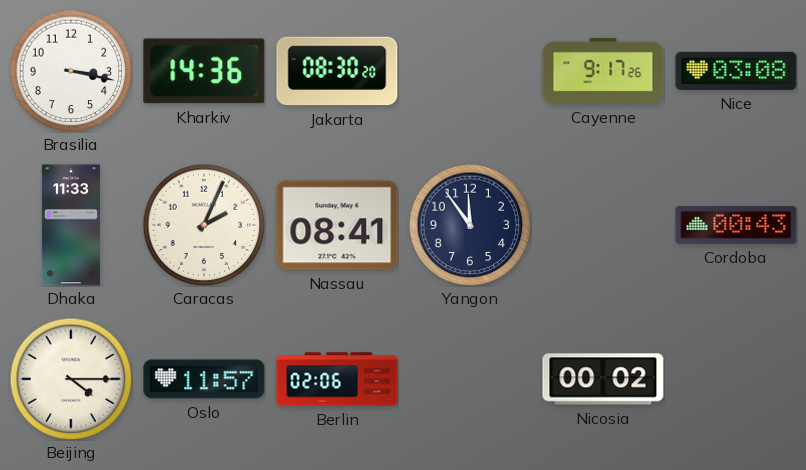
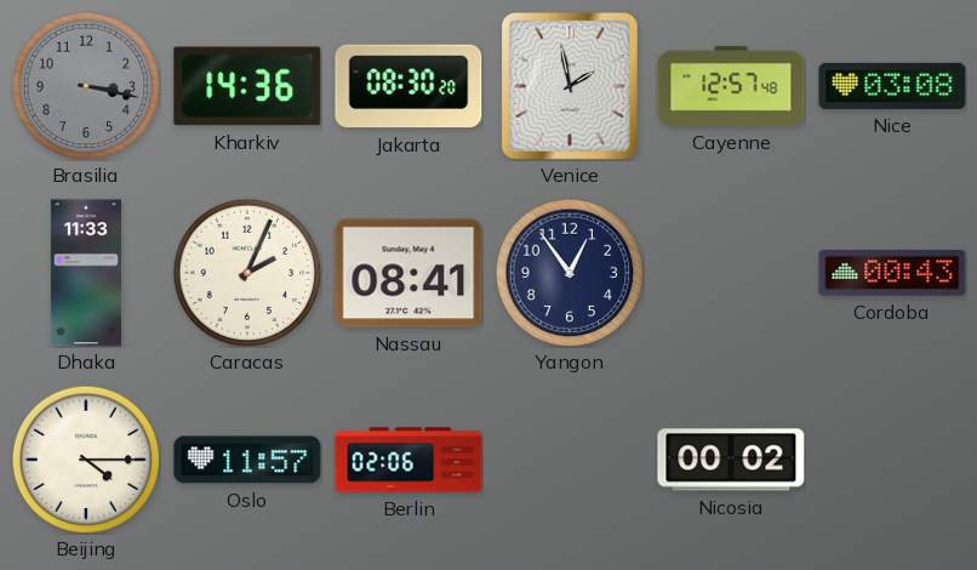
Brasilia dial: white -> grey (86, 86)
Venice: none -> 1:58 (570, 86)
Cayenne: 9:17 -> 12:57 (731, 86)
Yangon: 11:54 -> 12:54 (570, 273)
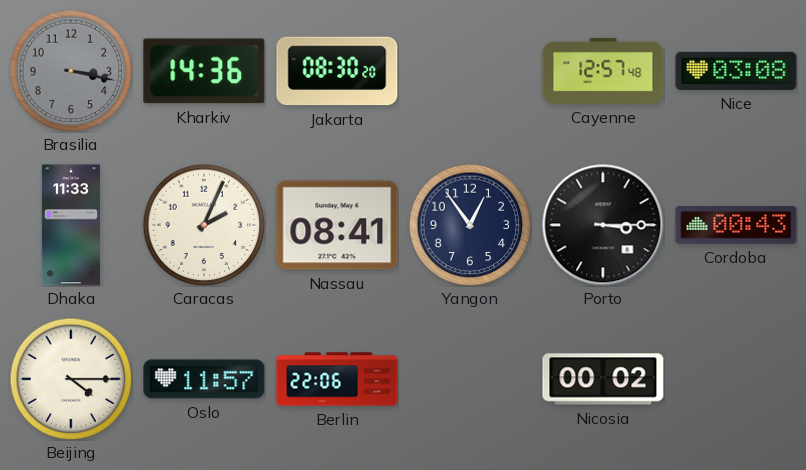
Venice: 1:58 -> none (570, 86)
Porto: none -> 3:15 (603, 225)
Berlin: 02:06 -> 22:06 (337, 379)
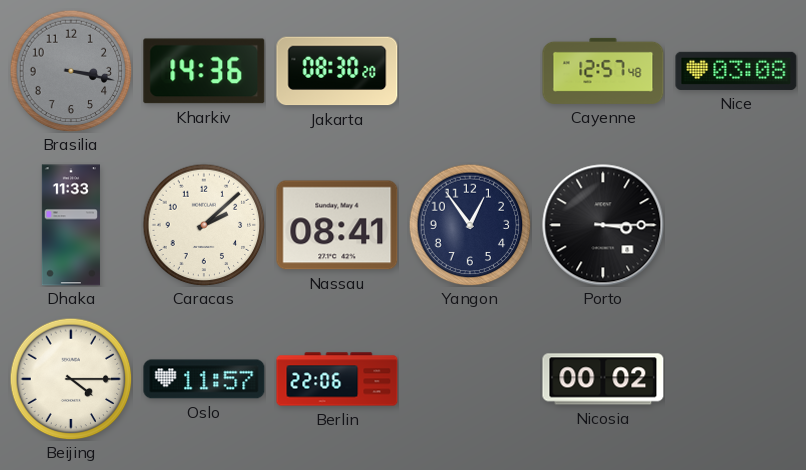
Caracas: 2:04 -> 2:08 (204, 225)
Cordoba: 00:43 -> none (736, 225)
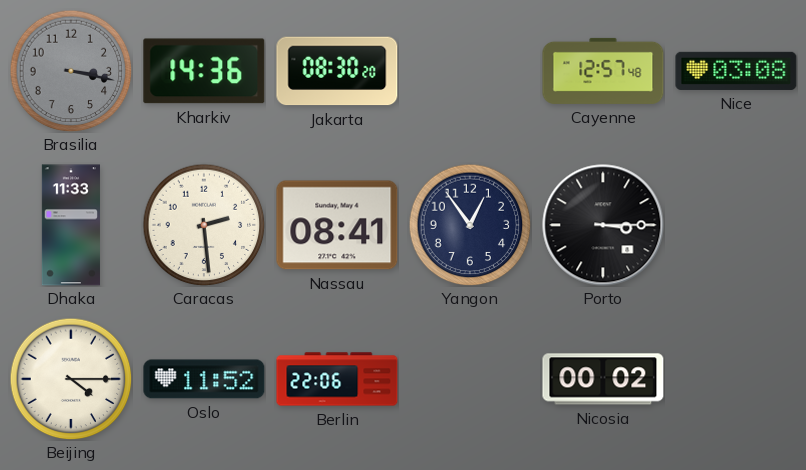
Caracas: 2:08 -> 2:29 (204, 225)
Oslo: 11:57 -> 11:52 (204, 379)
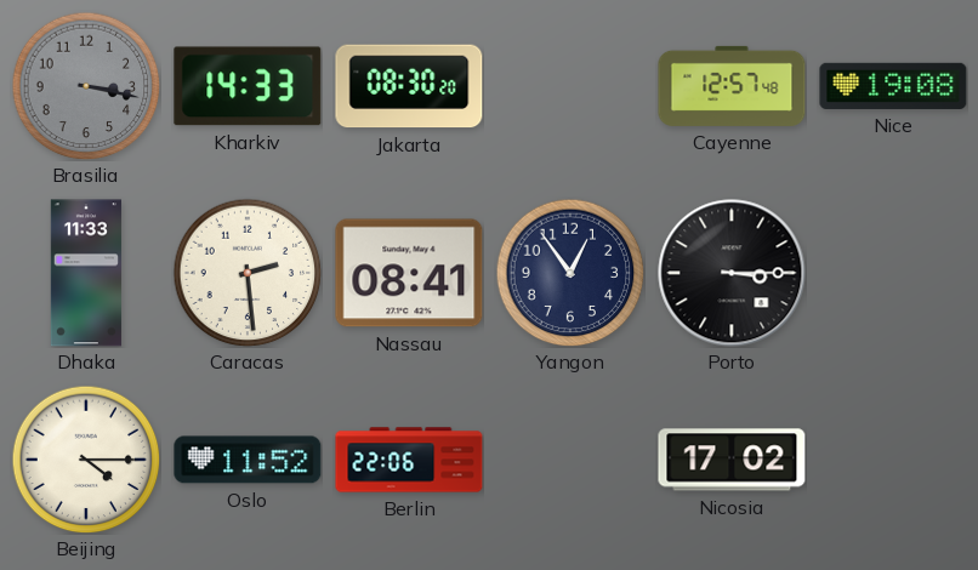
Kharkiv: 14:36 -> 14:33 (248, 86)
Nice: 03:08 -> 19:08 (893, 86)
Nicosia: 00:02 -> 17:02 (732, 460)
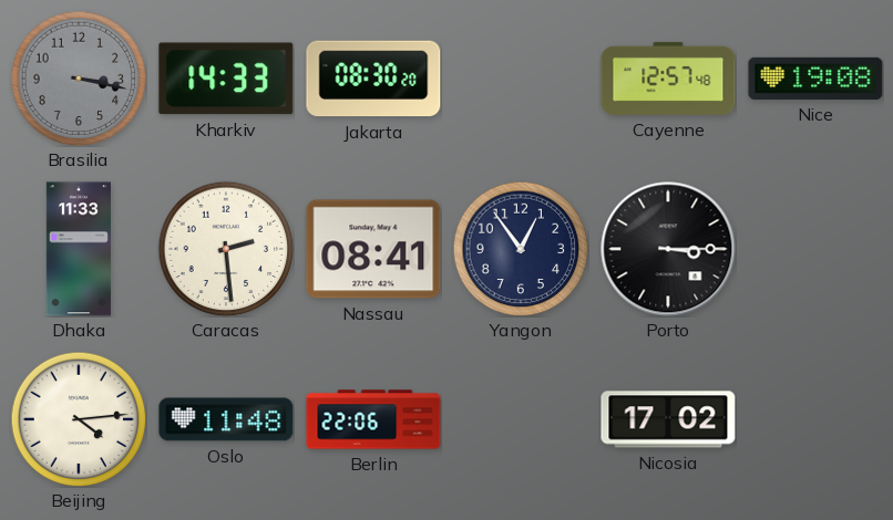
Beijing: 4:15 -> 4:14 (79, 419)
Oslo: 11:52 -> 11:48 (226, 419)
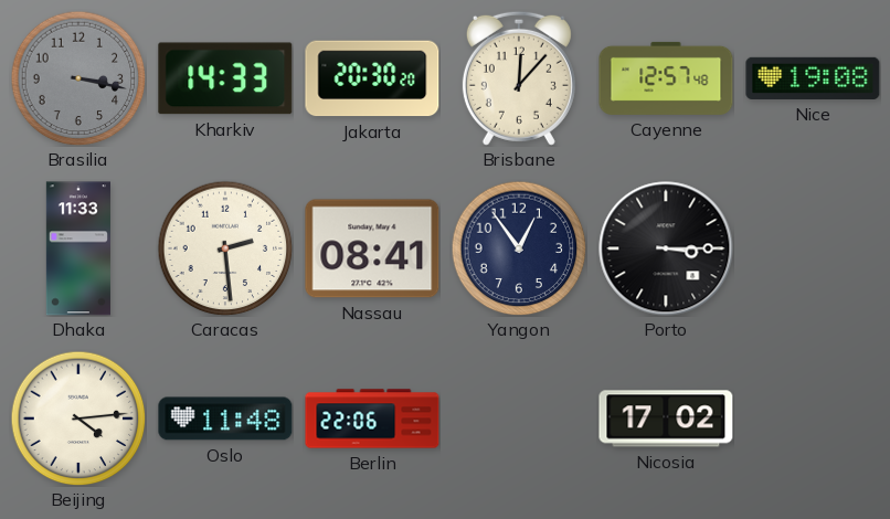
Jakarta: 08:30 -> 20:30 (372, 78)
Brisbane: none -> 12:07 (519, 78)
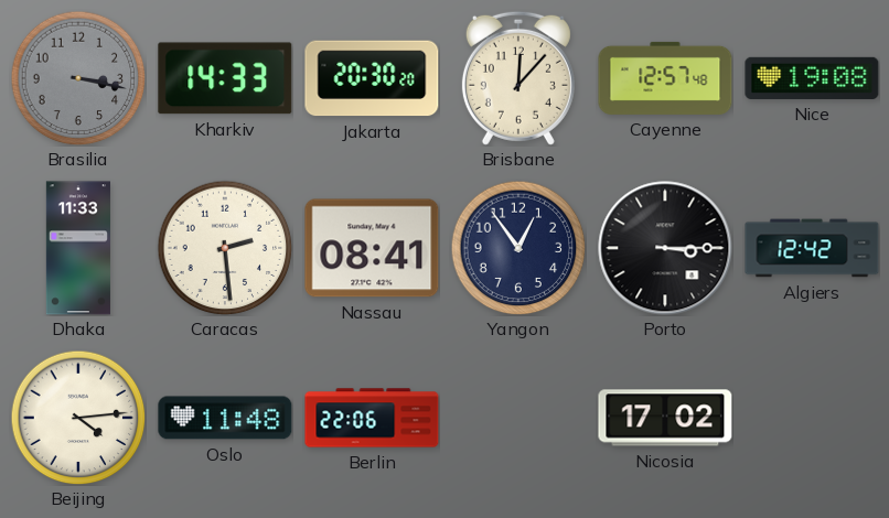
Algiers: none -> 12:42 (812, 248)
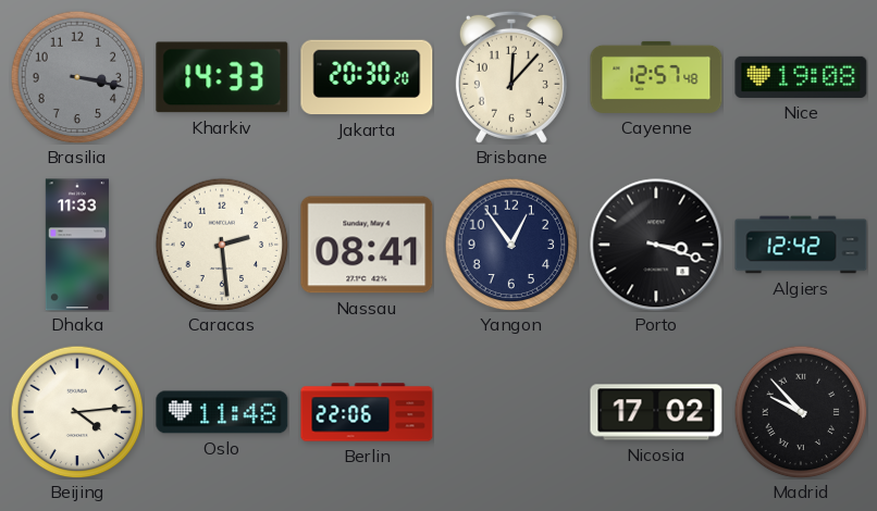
Porto: 3:15 -> 3:18 (656, 245)
Madrid: none -> 9:53 (801, 412)
